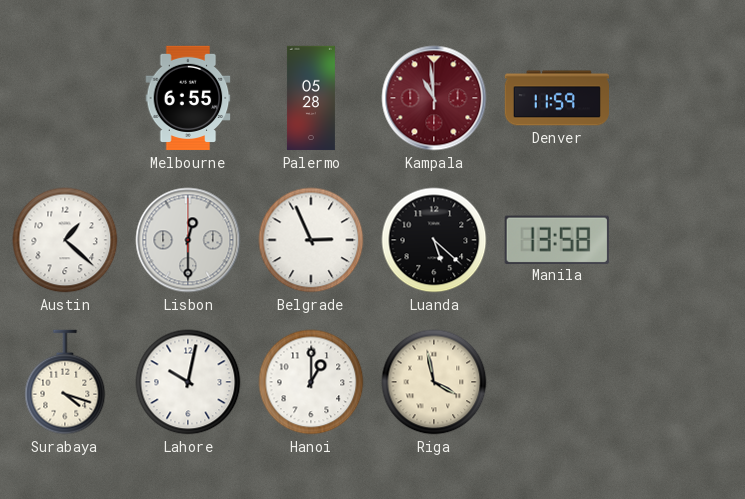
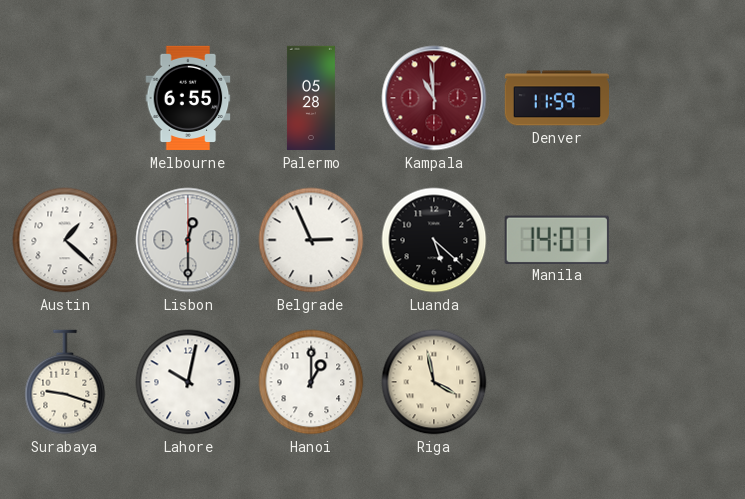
Manila: 13:58 -> 14:01 (557, 239)
Surabaya: 4:18 -> 9:18 (65, 382)
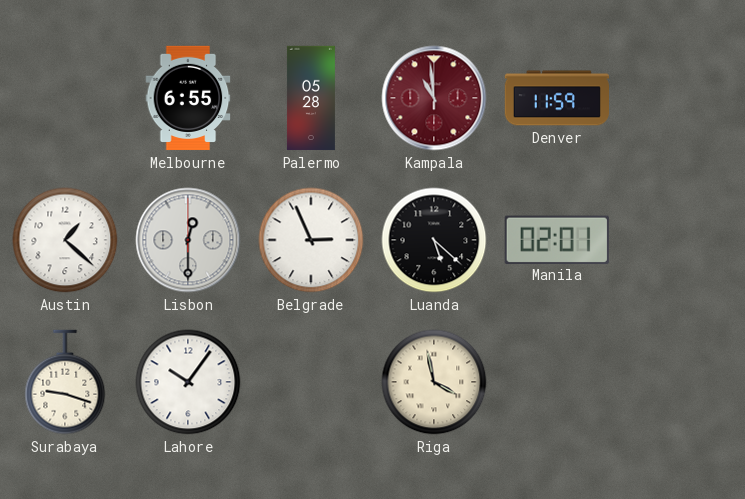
Manila: 14:01 -> 02:01 (557, 239)
Lahore: 10:02 -> 10:06 (188, 382)
Hanoi: 1:00 -> none (311, 382)
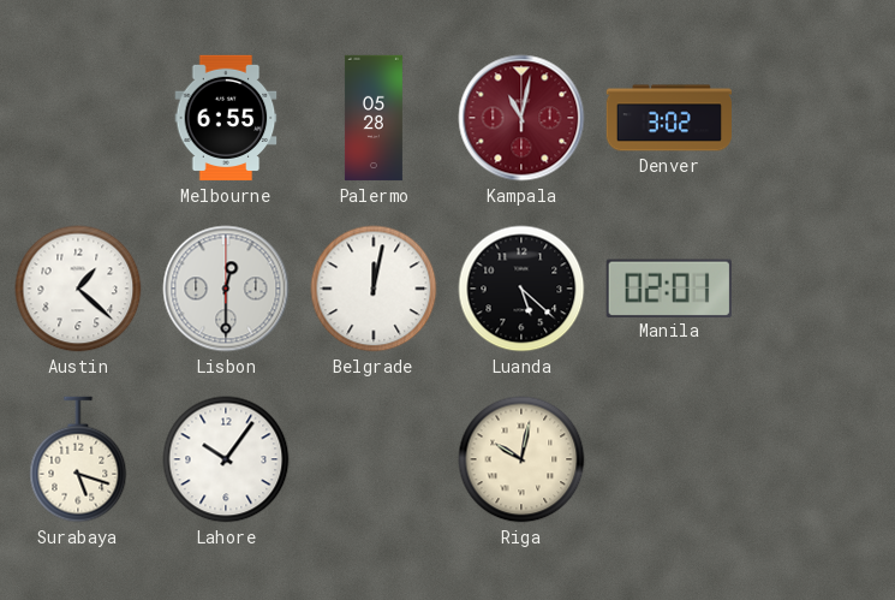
Kampala: 10:59 -> 11:02 (521, 118)
Denver: 11:59 -> 3:02 (668, 118)
Belgrade: 2:56 -> 12:02 (374, 289)
Surabaya: 9:18 -> 5:18 (78, 459)
Riga: 3:58 -> 10:02 (521, 459)
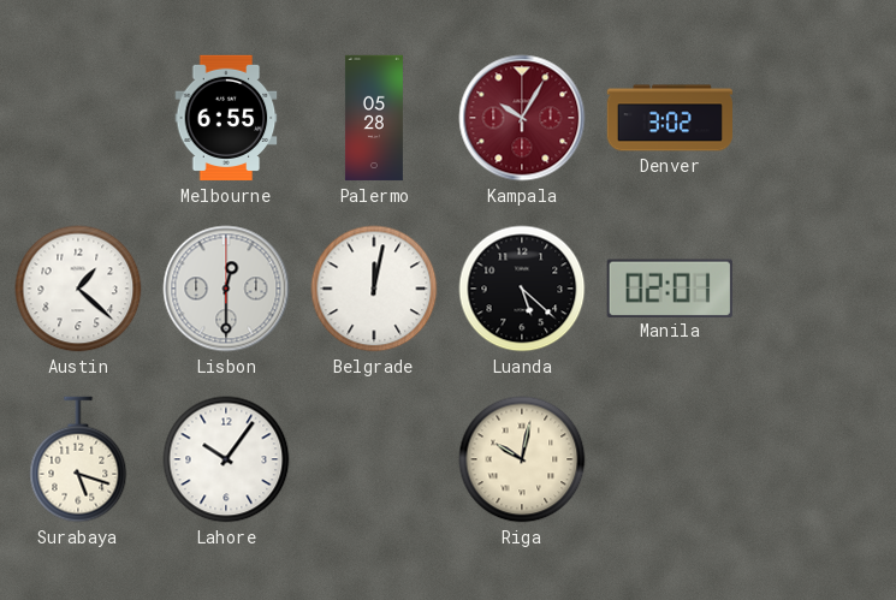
Kampala: 11:02 -> 10:05 (522, 118)
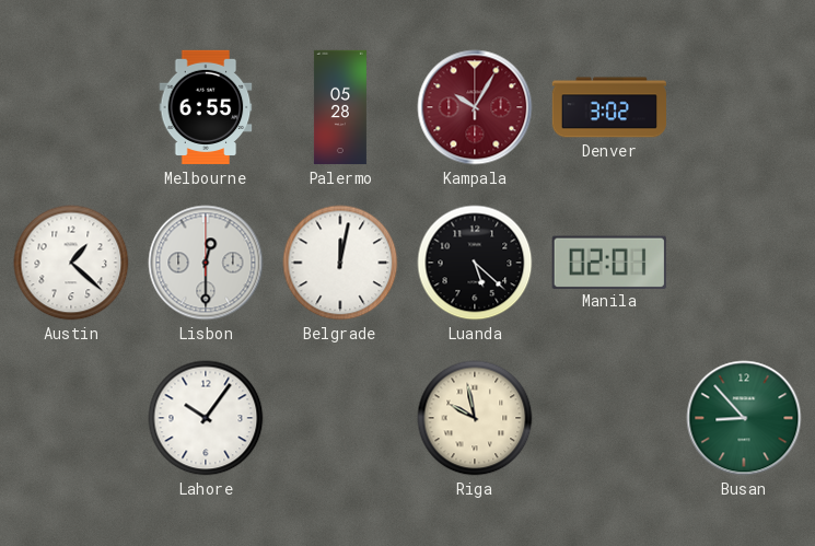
Surabaya: 5:18 -> none (78, 459)
Riga: 10:02 -> 9:58 (475, 418)
Busan: none -> 8:53 (744, 418)
